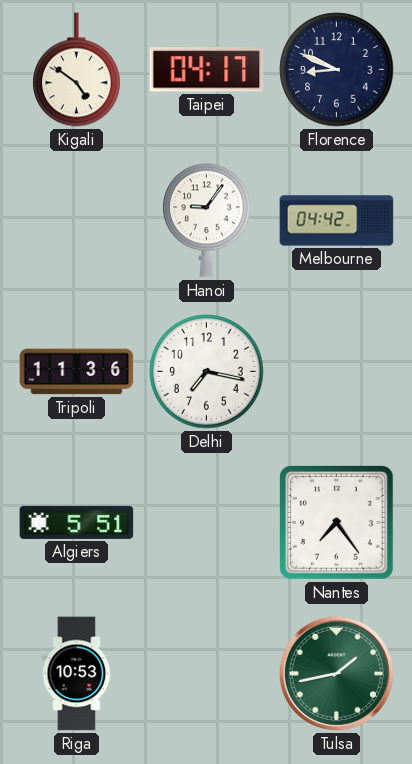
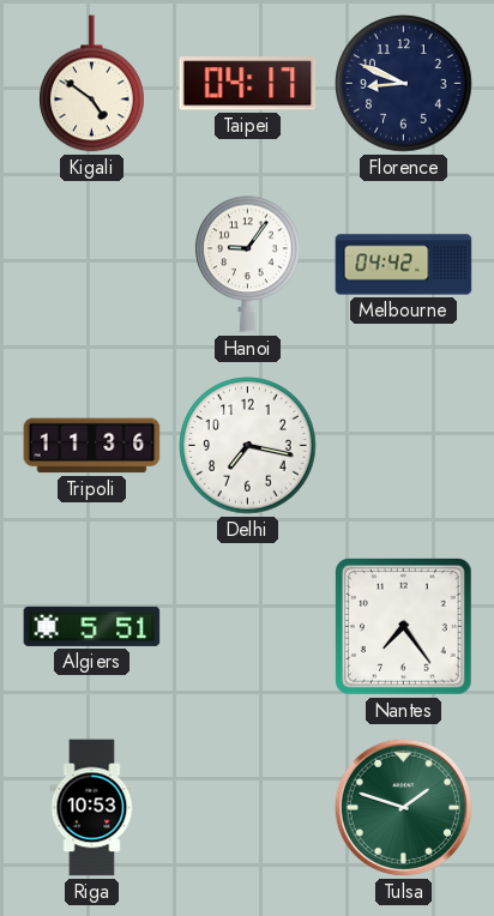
Tulsa: 1:43 -> 1:48 (403, 807)
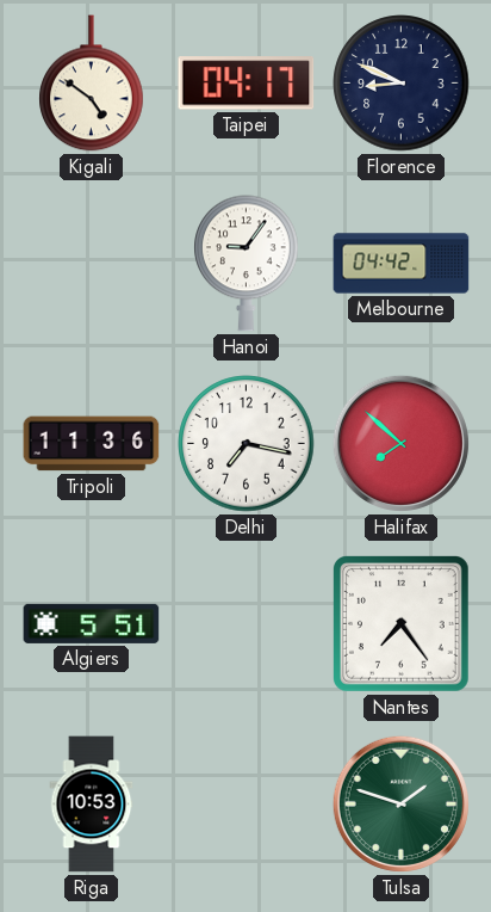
Halifax: none -> 7:52 (400, 443)
